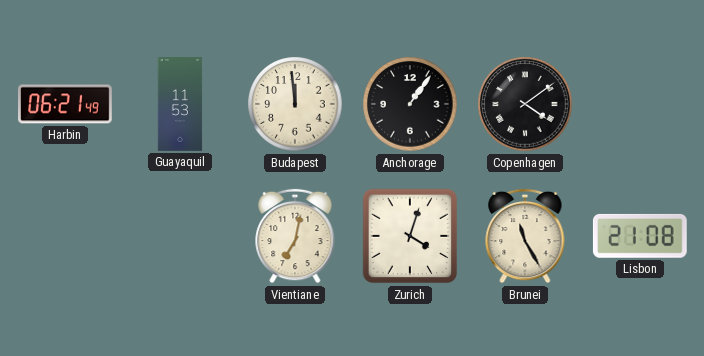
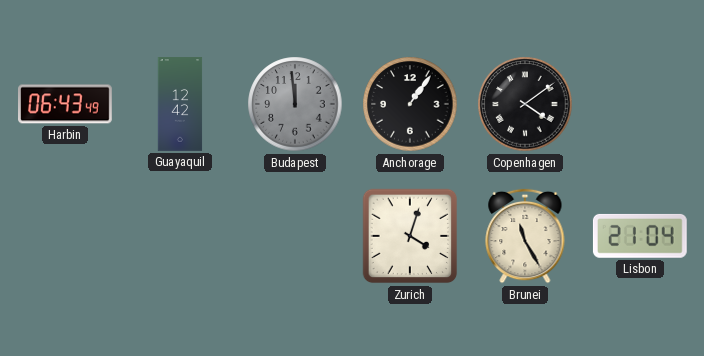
Harbin: 06:21 -> 06:43 (66, 104)
Guayaquil: 11:53 -> 12:42 (180, 104)
Budapest dial: cream -> grey (295, 104)
Vientiane: 7:02 -> none (295, 236)
Lisbon: 21:08 -> 21:04 (640, 236)
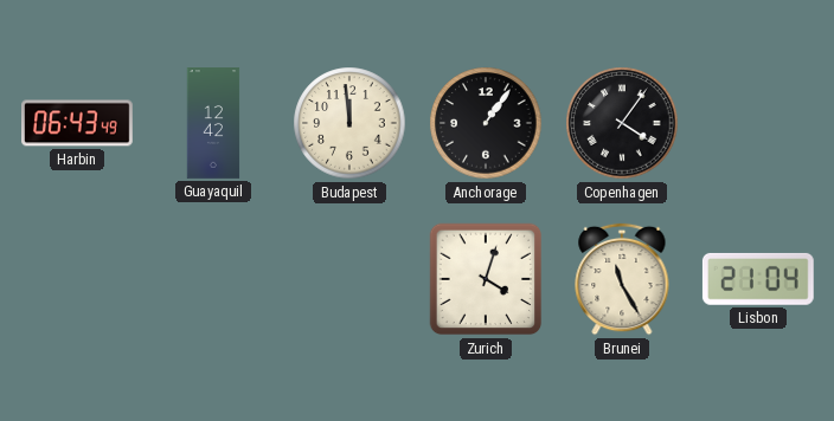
Budapest dial: grey -> cream (349, 123)
Copenhagen: 4:09 -> 4:06 (622, 123)
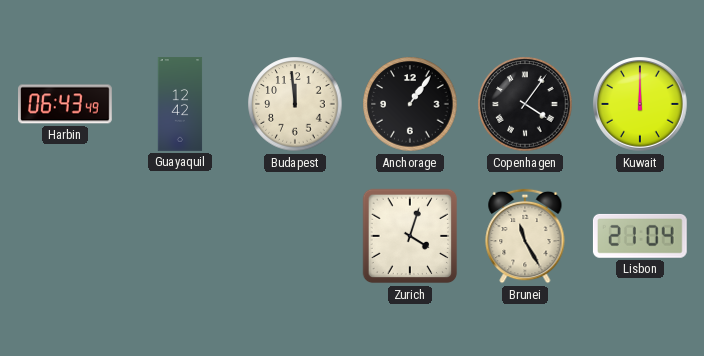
Kuwait: none -> 12:00 (640, 104)
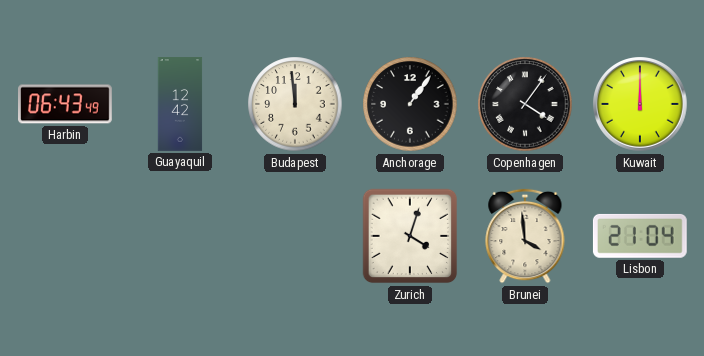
Brunei: 11:25 -> 3:59 (525, 236)
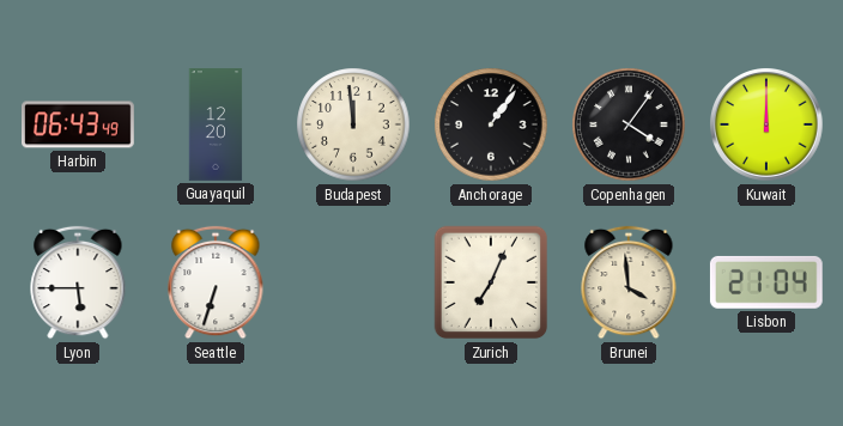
Guayaquil: 12:42 -> 12:20 (216, 124)
Lyon: none -> 5:45 (78, 282)
Seattle: none -> 6:33 (216, 282)
Zurich: 4:03 -> 7:04 (491, 282)
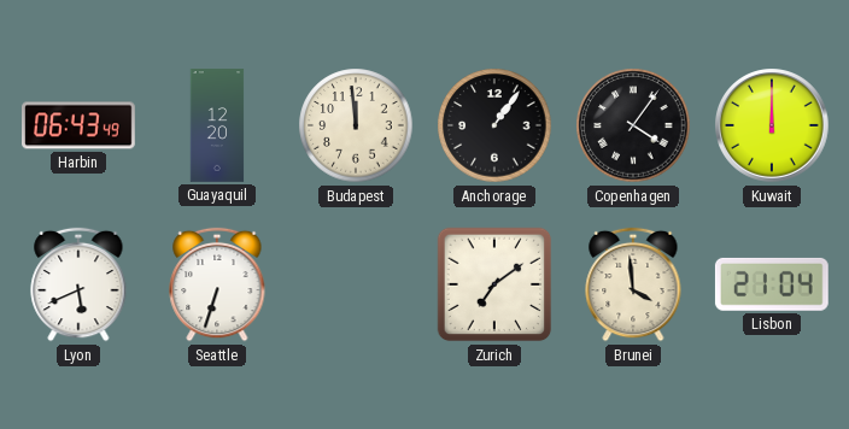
Lyon: 5:45 -> 5:41 (78, 284)
Zurich: 7:04 -> 7:09 (494, 284)
